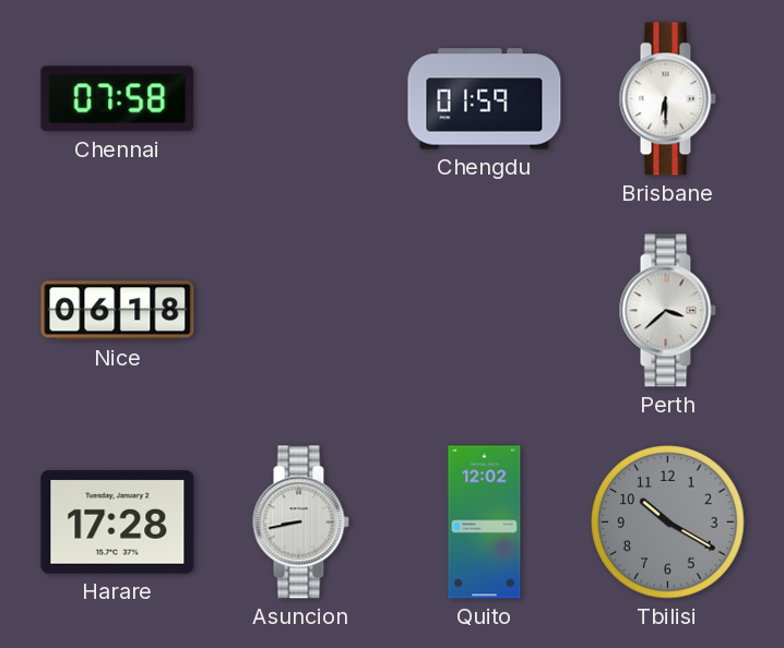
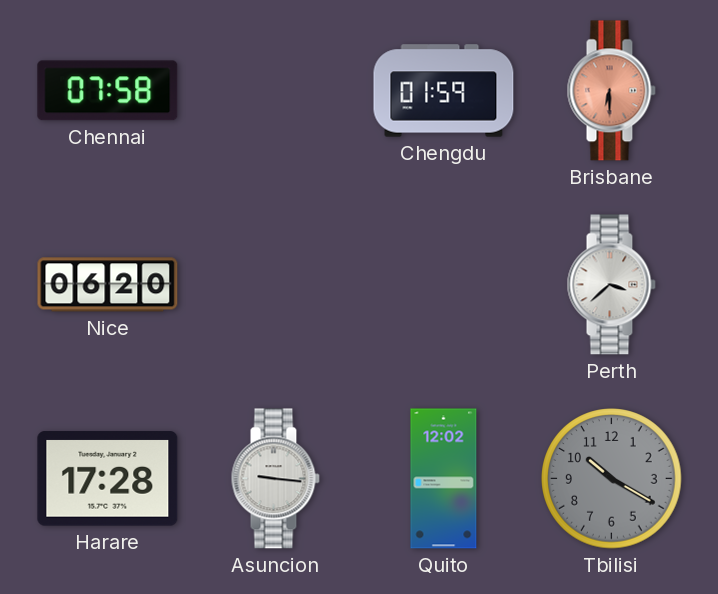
Brisbane dial: white -> salmon (611, 91)
Nice: 06:18 -> 06:20 (108, 285)
Asuncion: 8:43 -> 9:16 (275, 479)
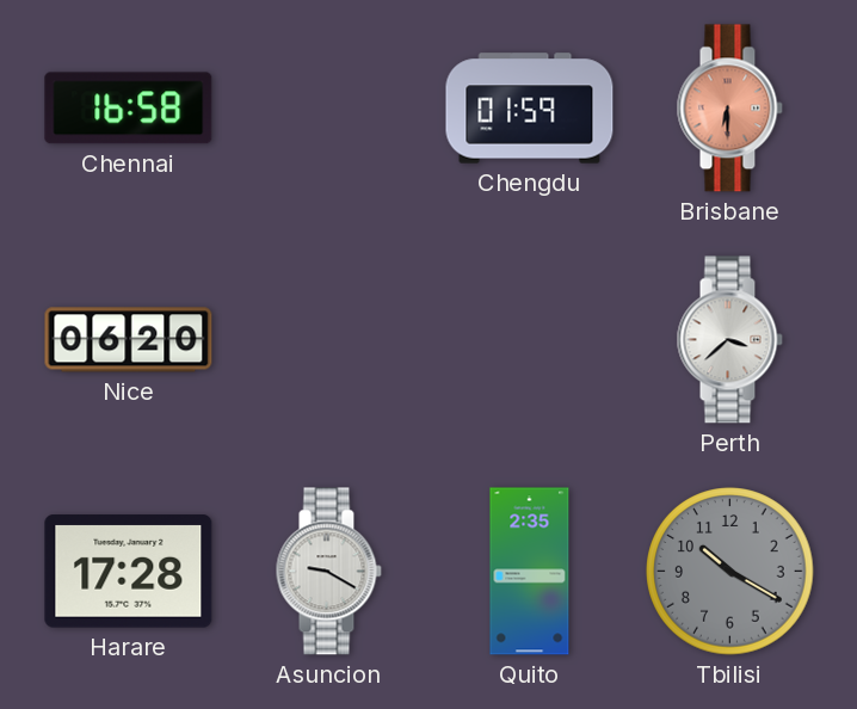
Chennai: 07:58 -> 16:58 (129, 109)
Asuncion: 9:16 -> 9:20 (328, 572)
Quito: 12:02 -> 2:35 (530, 572)
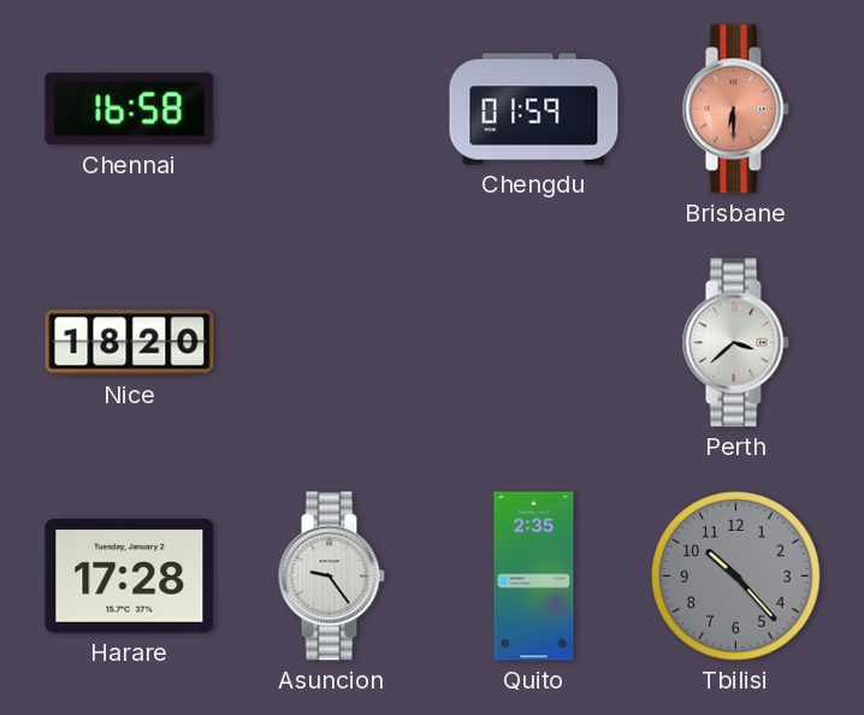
Nice: 06:20 -> 18:20 (130, 343)
Asuncion: 9:20 -> 9:24 (331, 577)
Tbilisi: 10:20 -> 10:23 (736, 577)
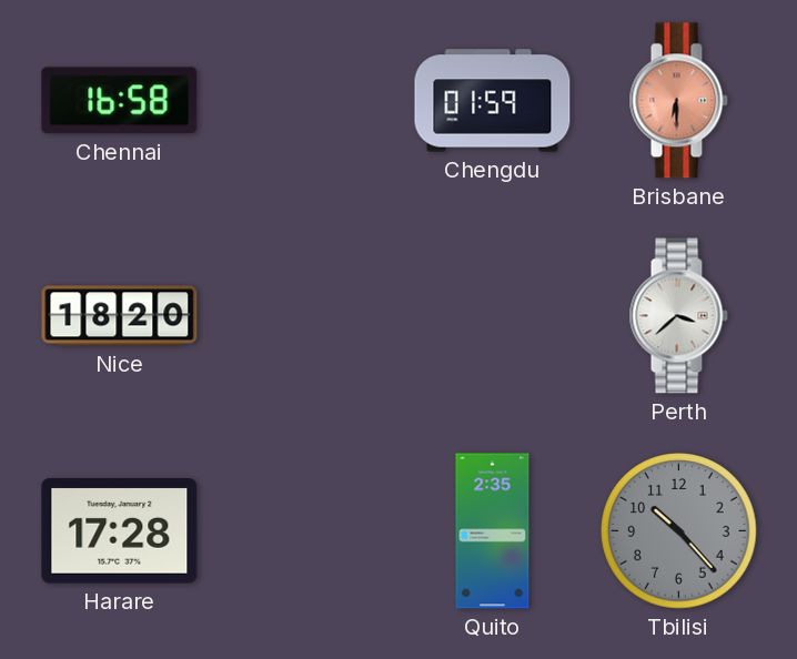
Asuncion: 9:24 -> none (331, 577)
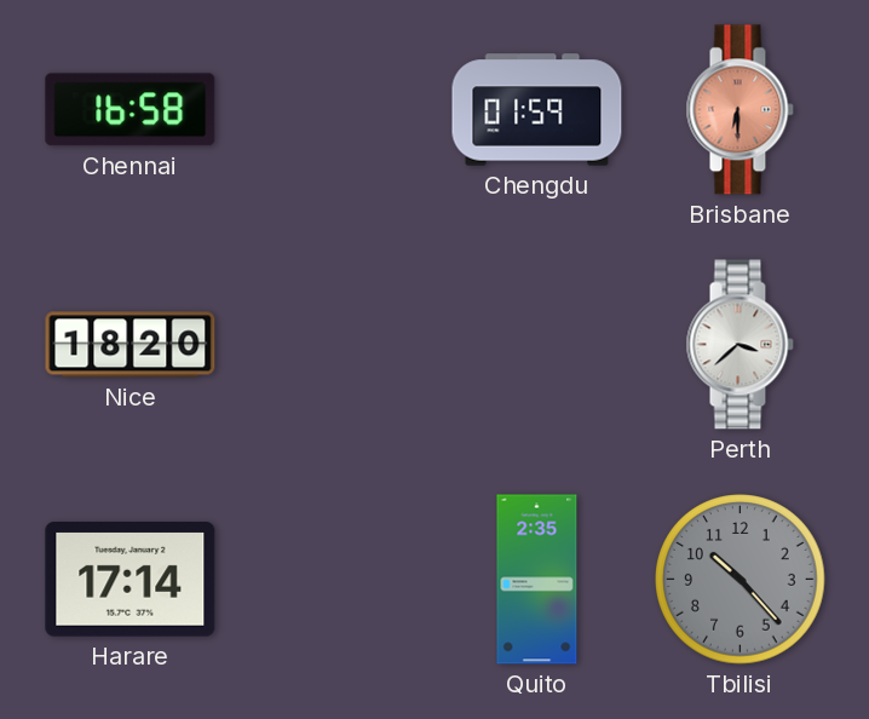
Harare: 17:28 -> 17:14 (131, 580)
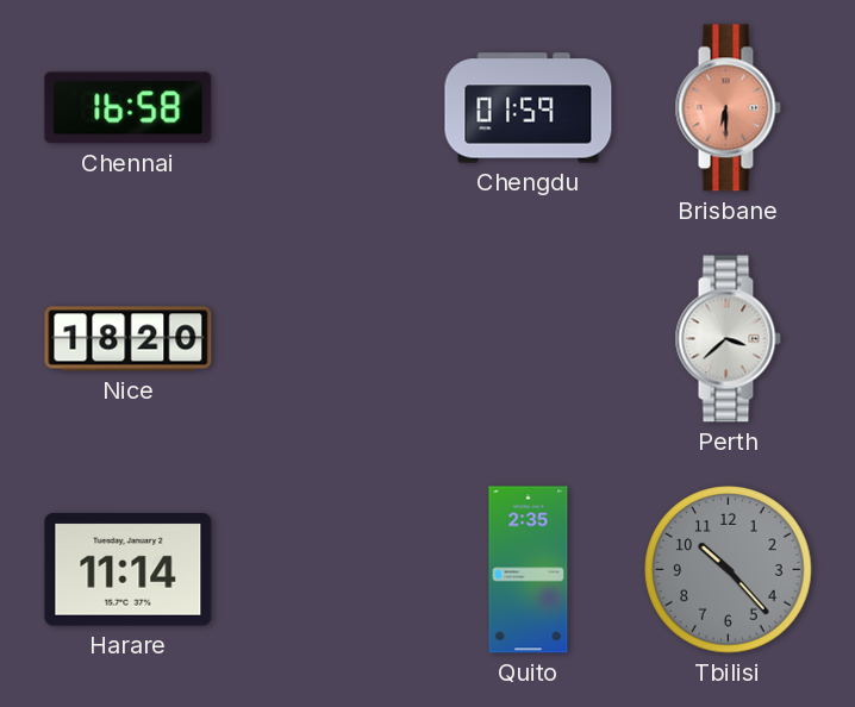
Harare: 17:14 -> 11:14 (129, 570)
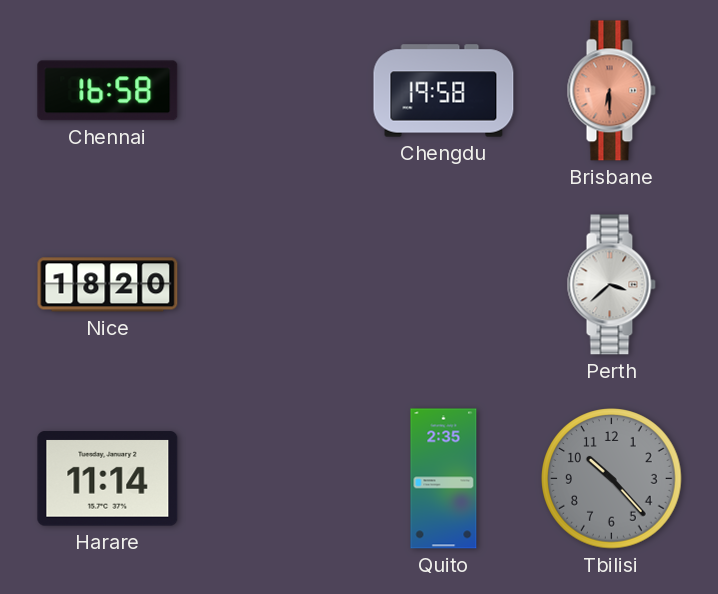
Chengdu: 01:59 -> 19:58 (444, 91)
